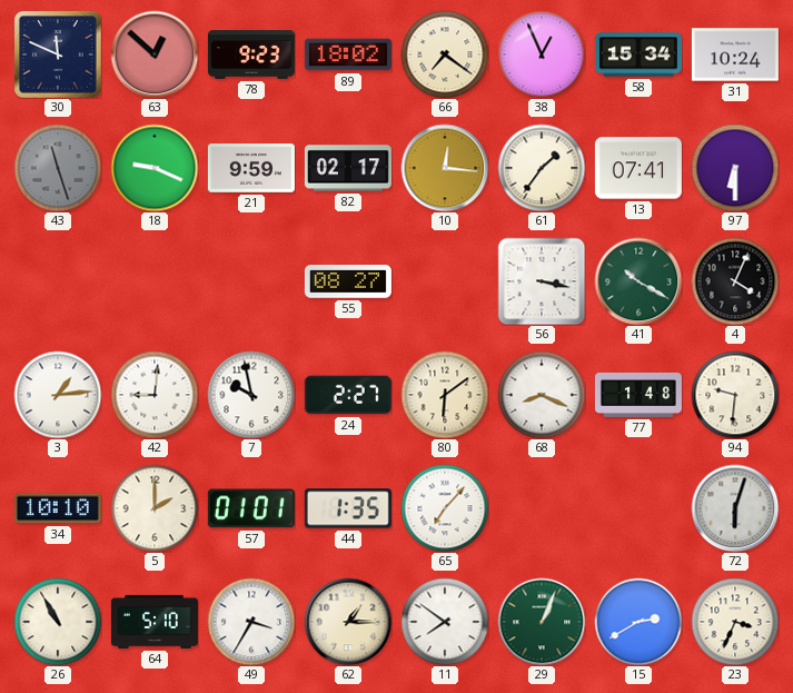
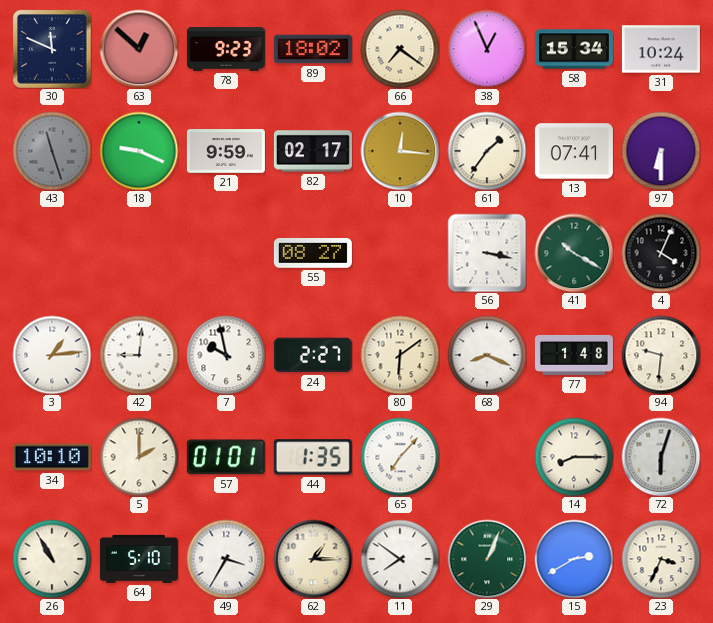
14: none -> 8:15 (574, 457)
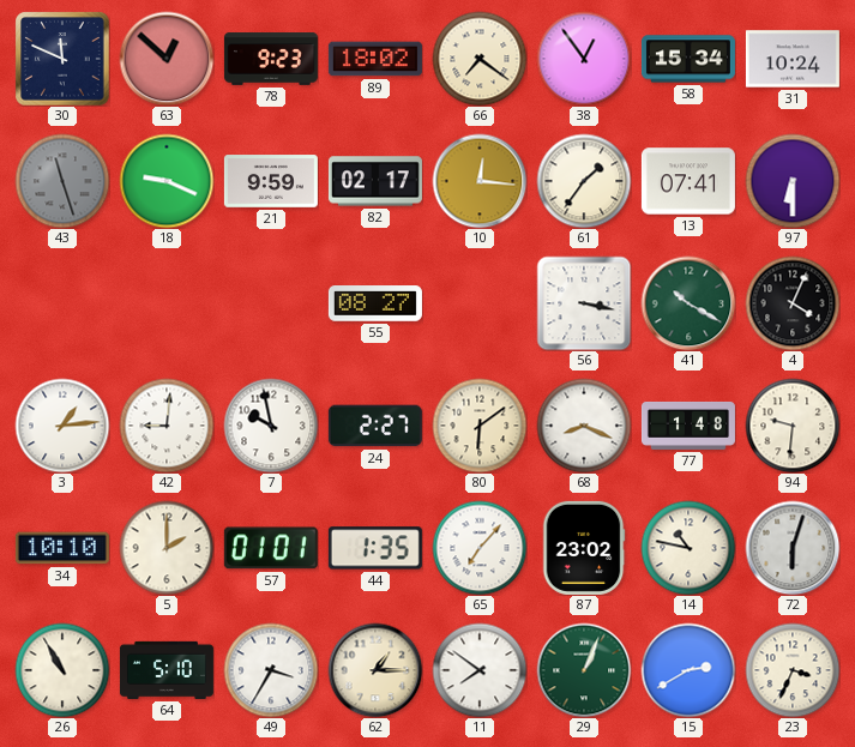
38: 12:56 -> 12:54 (584, 59)
87: none -> 23:02 (584, 548)
14: 8:15 -> 10:47 (688, 548)
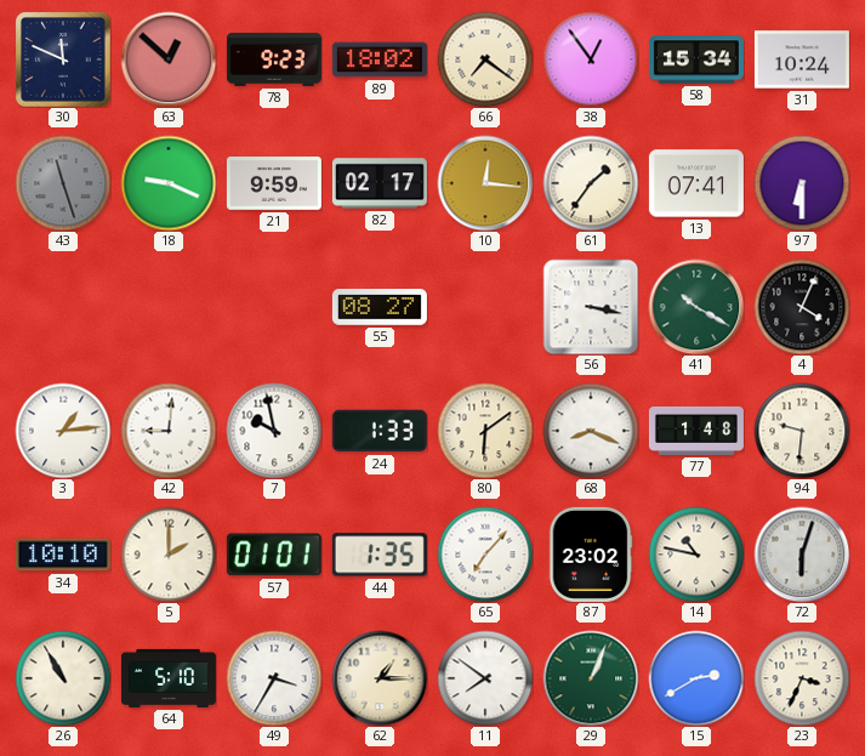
24: 2:27 -> 1:33 (380, 431)
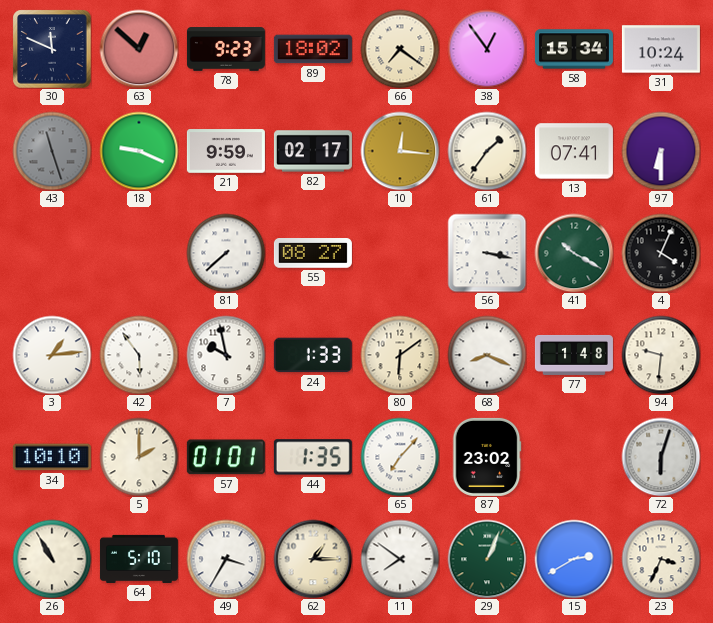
81: none -> 7:38 (226, 253)
42: 9:01 -> 5:54 (139, 355)
14: 10:47 -> none (696, 555)
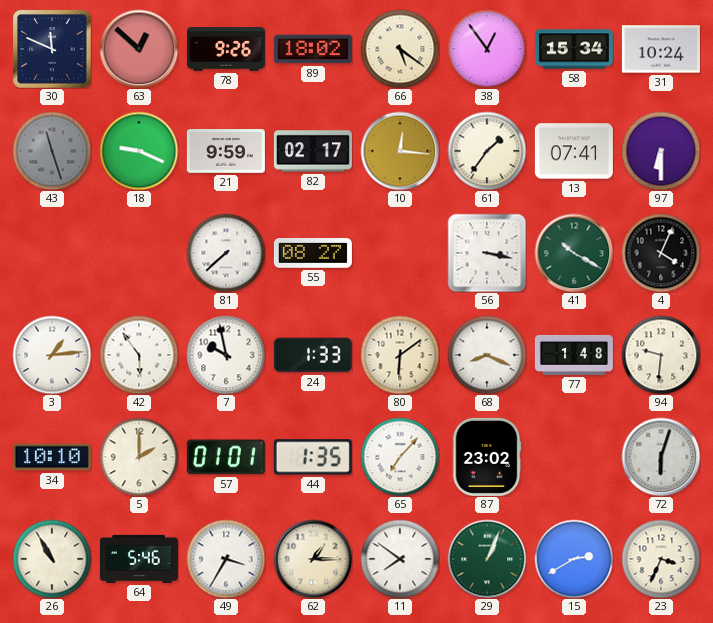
78: 9:23 -> 9:26 (226, 49)
66: 7:21 -> 5:21 (400, 49)
64: 5:10 -> 5:46 (139, 559)
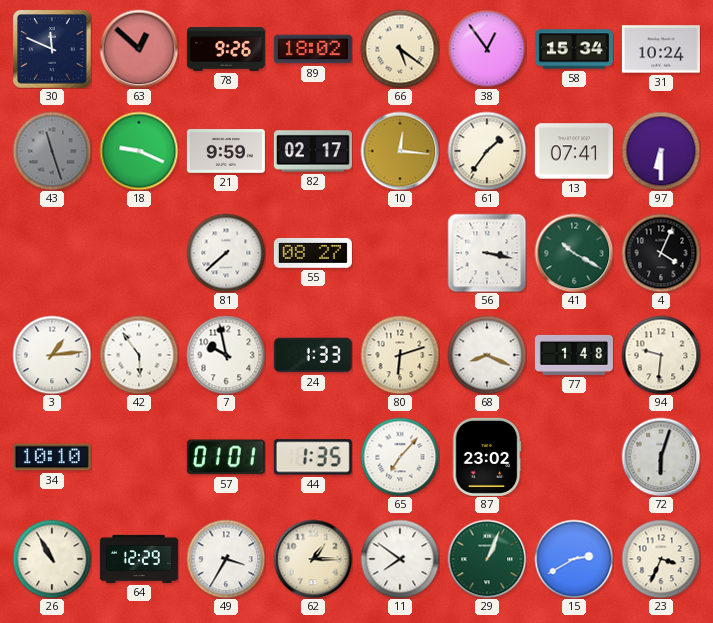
80: 6:09 -> 6:12 (400, 355)
5: 2:00 -> none (139, 457)
64: 5:46 -> 12:29 (139, 559)
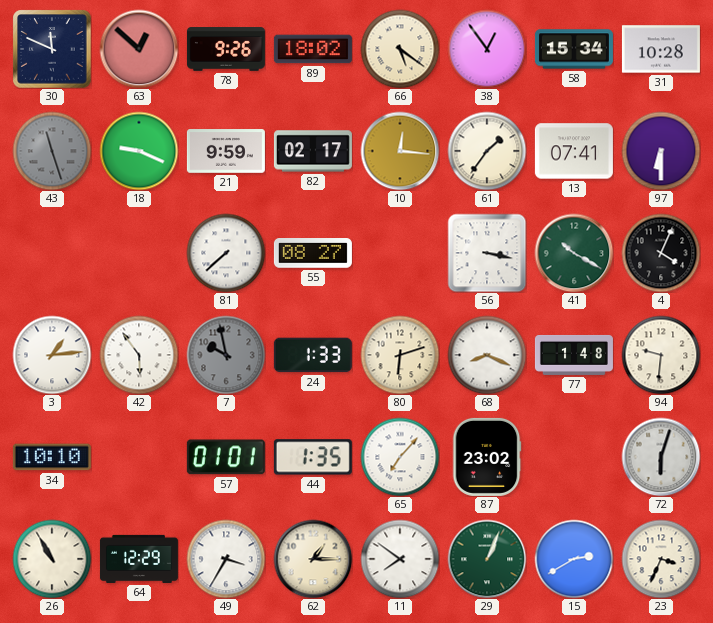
31: 10:24 -> 10:28 (661, 49)
7 dial: white -> grey (226, 355)
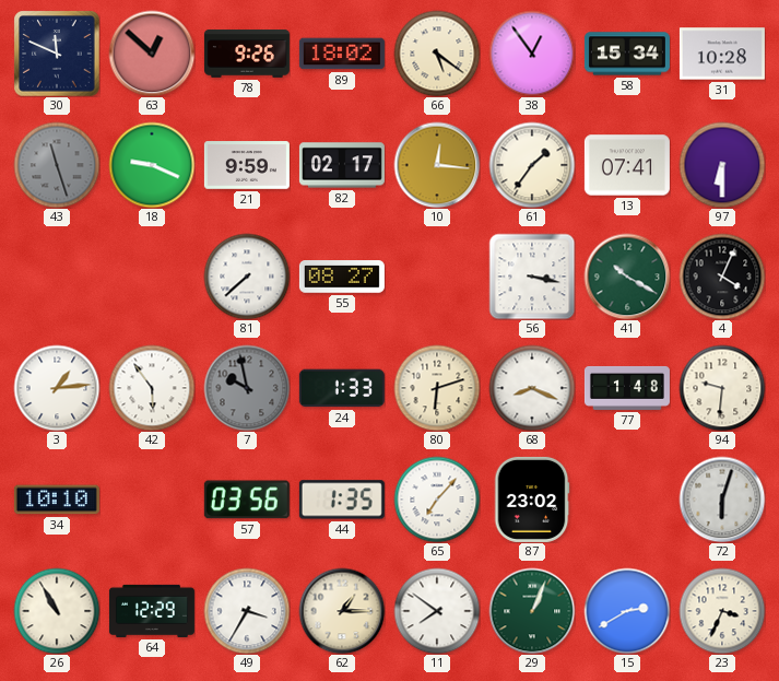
57: 01:01 -> 03:56 (247, 500)
